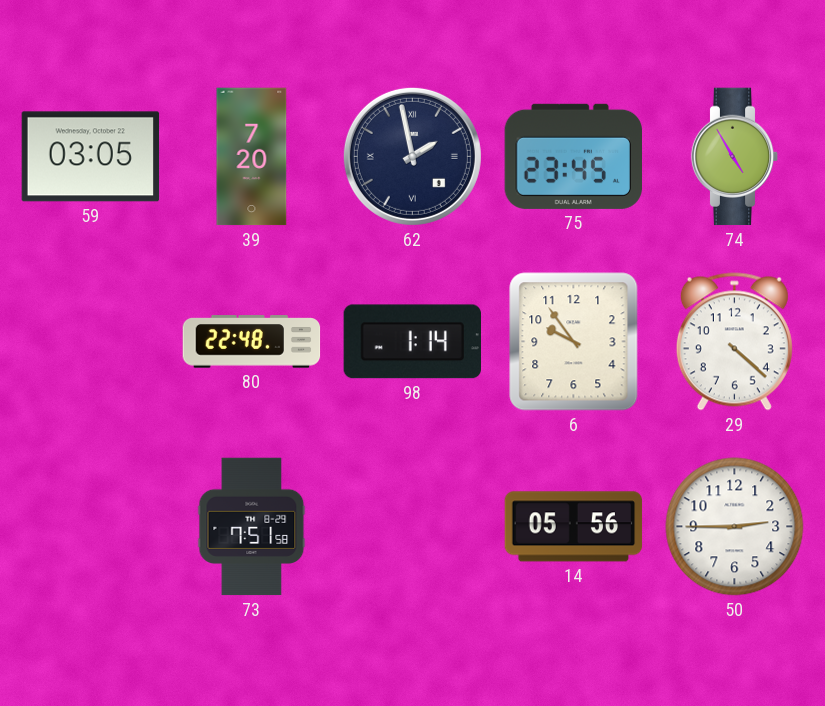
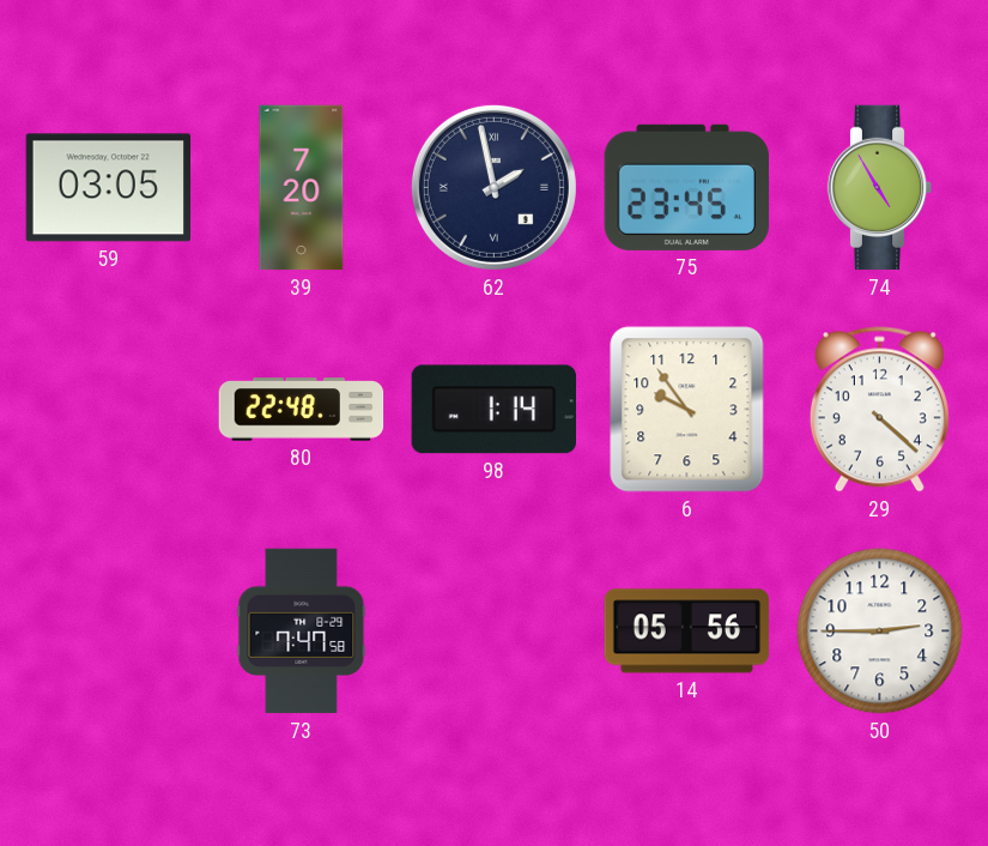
73: 7:51 -> 7:47 (302, 632)
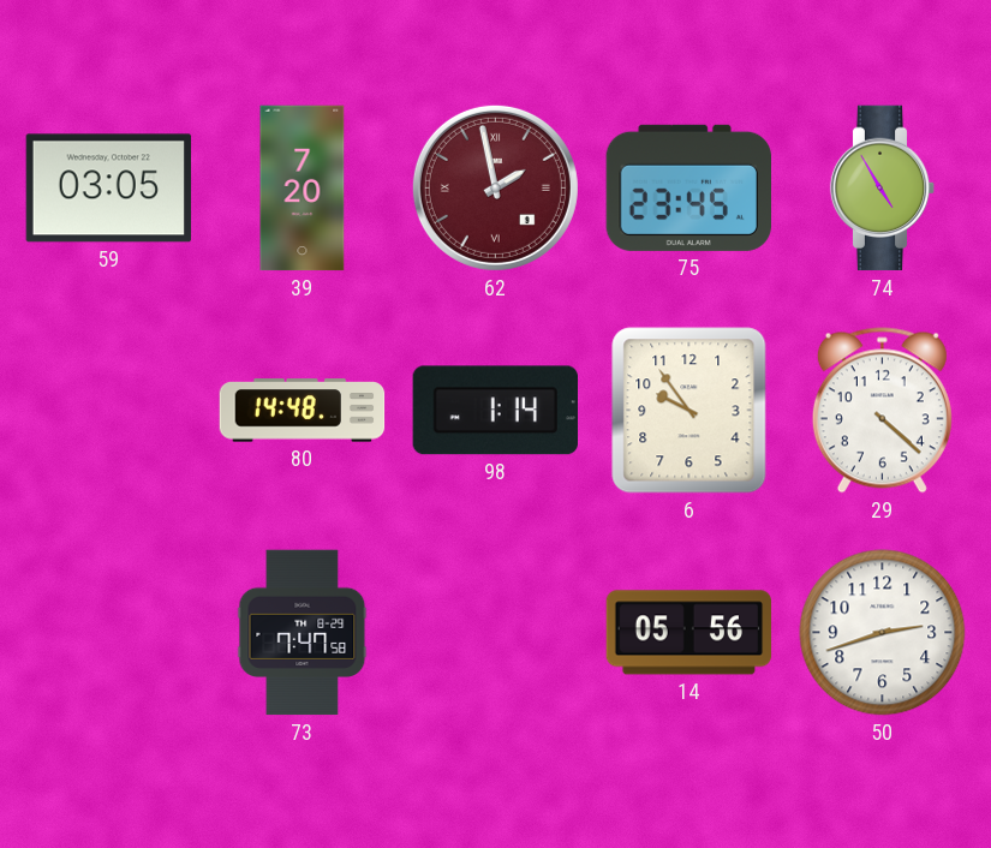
62 dial: navy -> burgundy (495, 187)
80: 22:48 -> 14:48 (303, 411)
50: 2:45 -> 2:42 (883, 633)
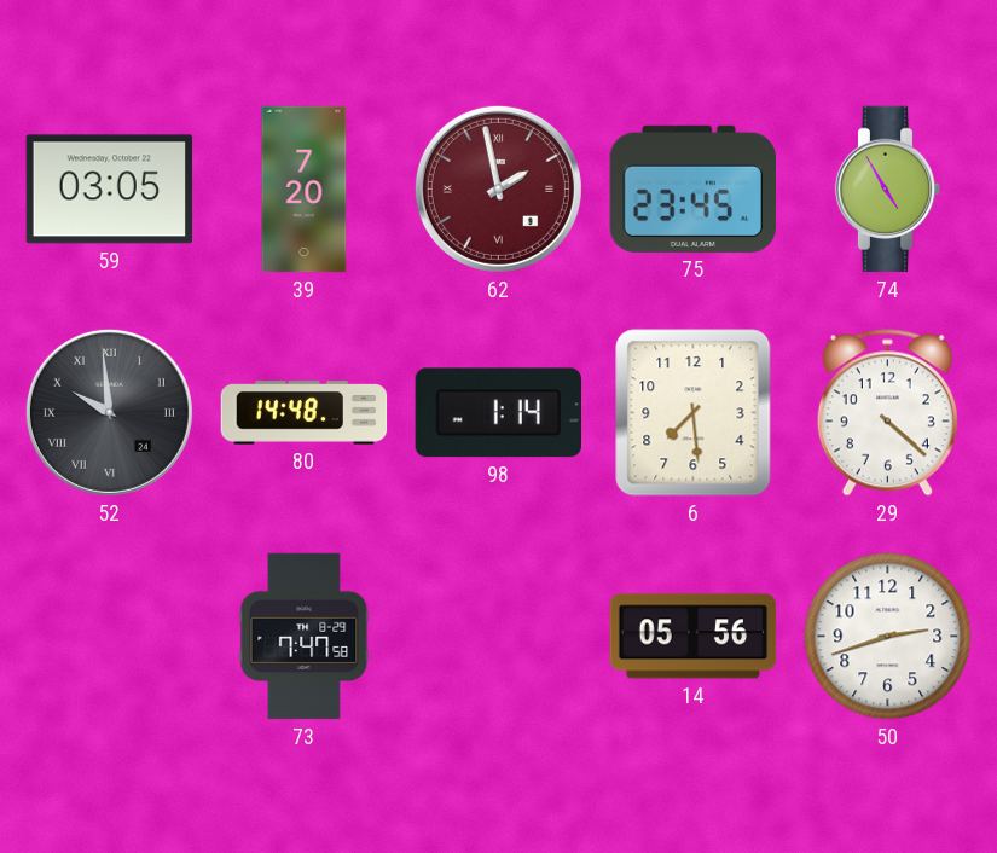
52: none -> 9:59 (109, 412)
6: 9:54 -> 7:29 (694, 413)
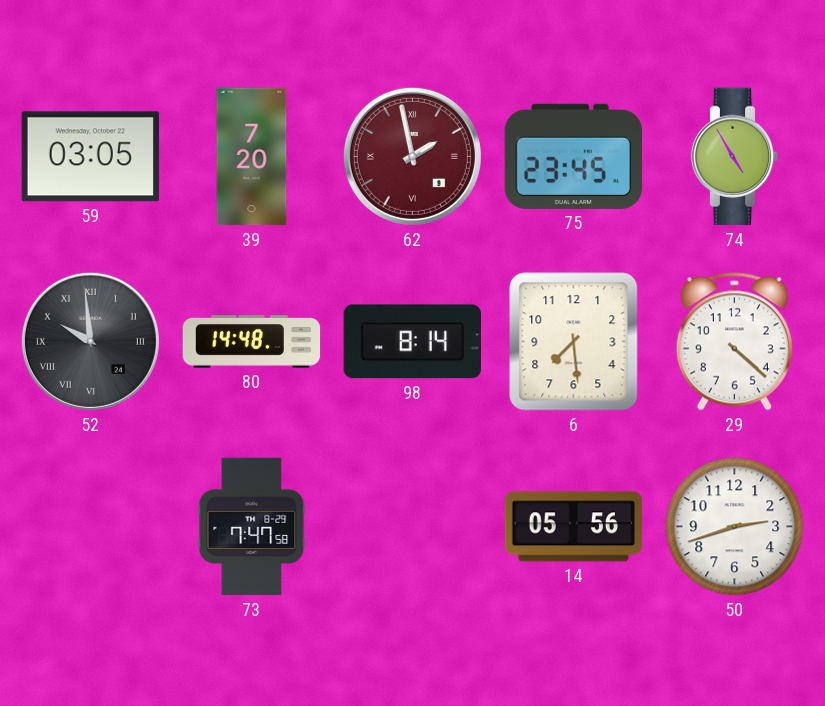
98: 1:14 -> 8:14 (412, 342)
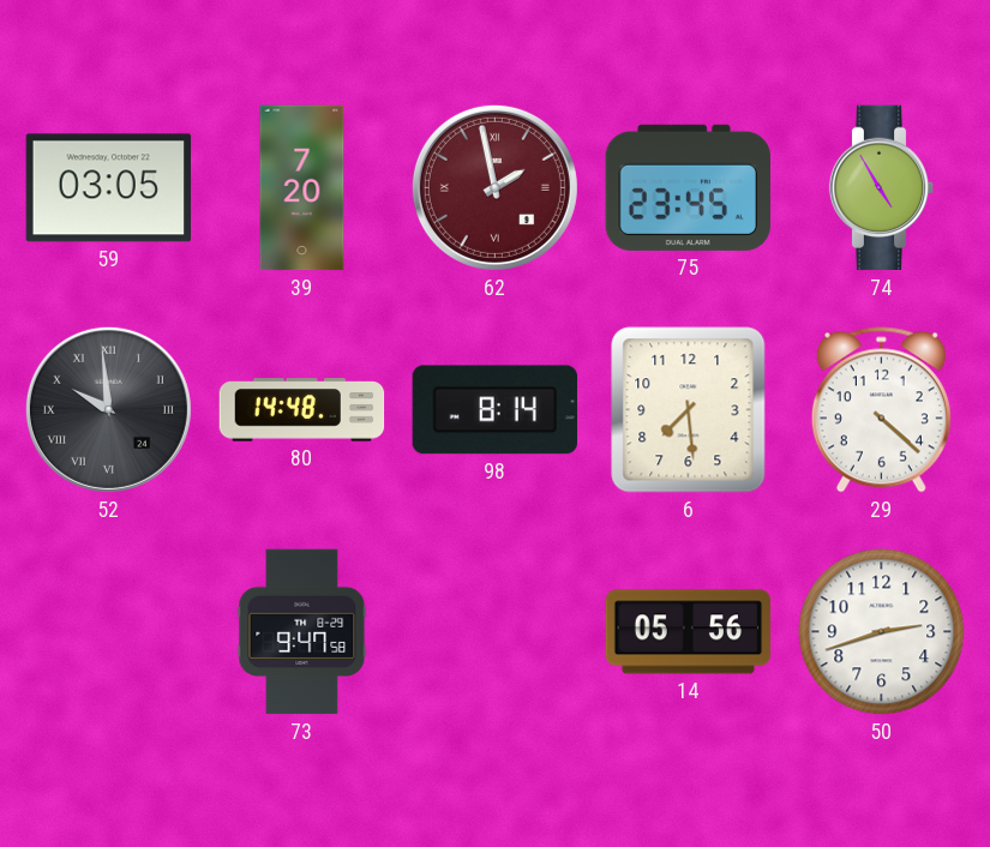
73: 7:47 -> 9:47 (302, 632)
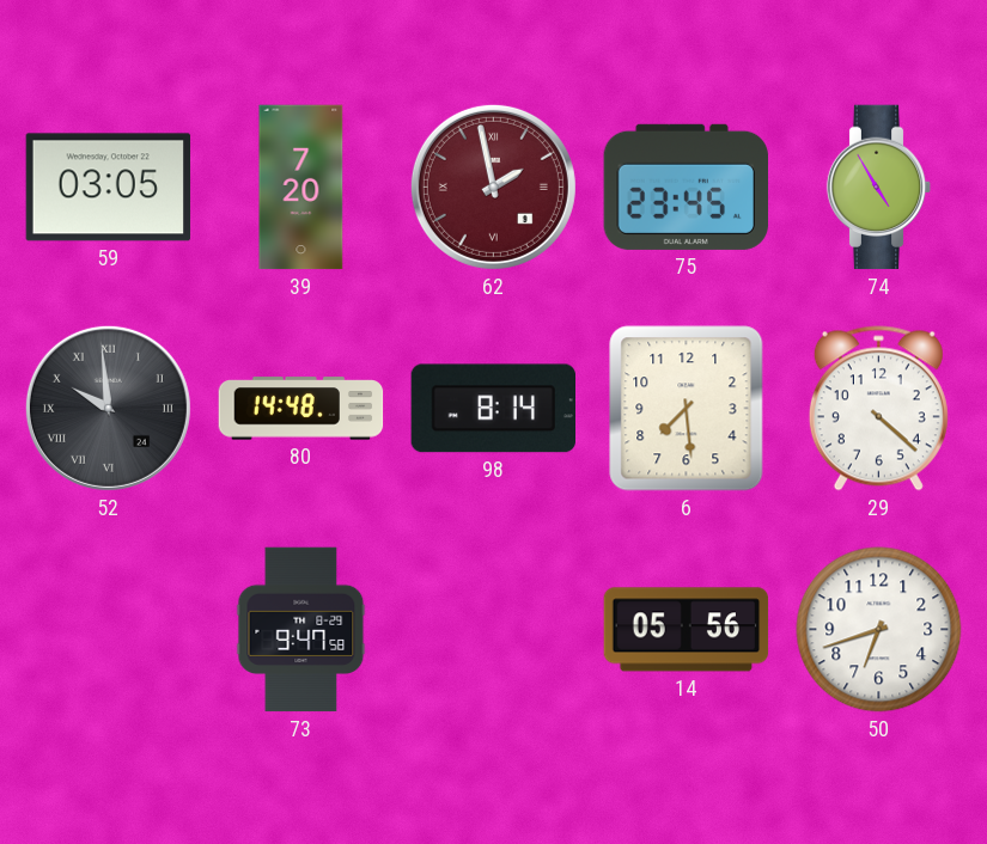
50: 2:42 -> 6:42 (879, 630)
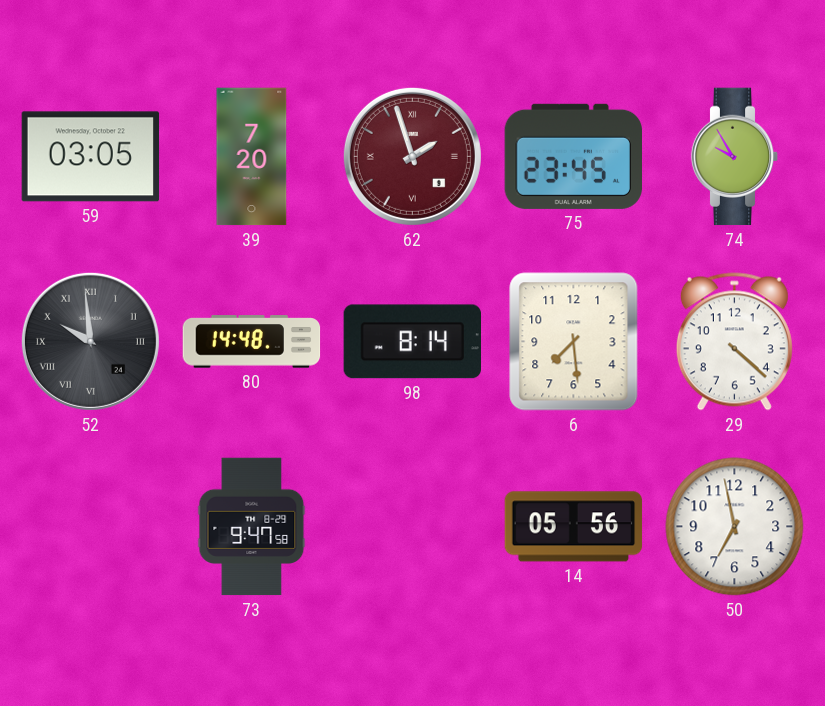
62: 1:58 -> 1:57 (412, 156)
74: 4:55 -> 9:55 (735, 157)
50: 6:42 -> 6:58 (735, 527)
